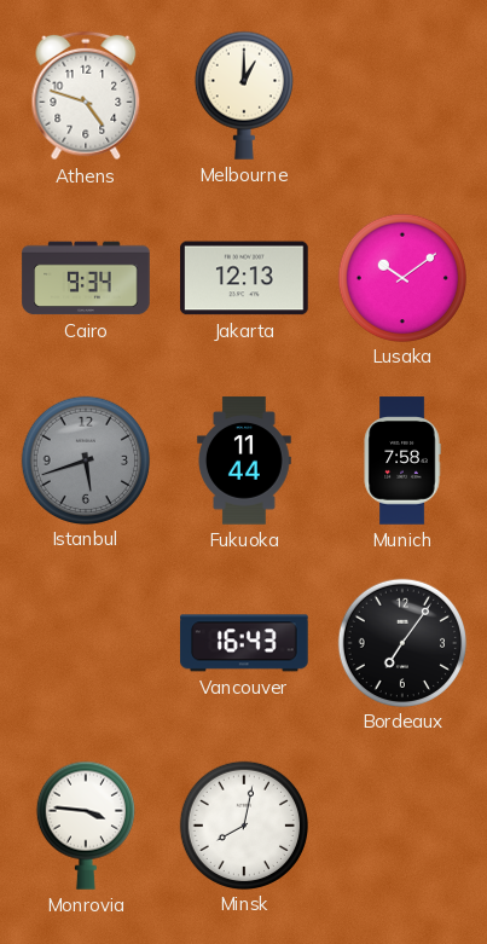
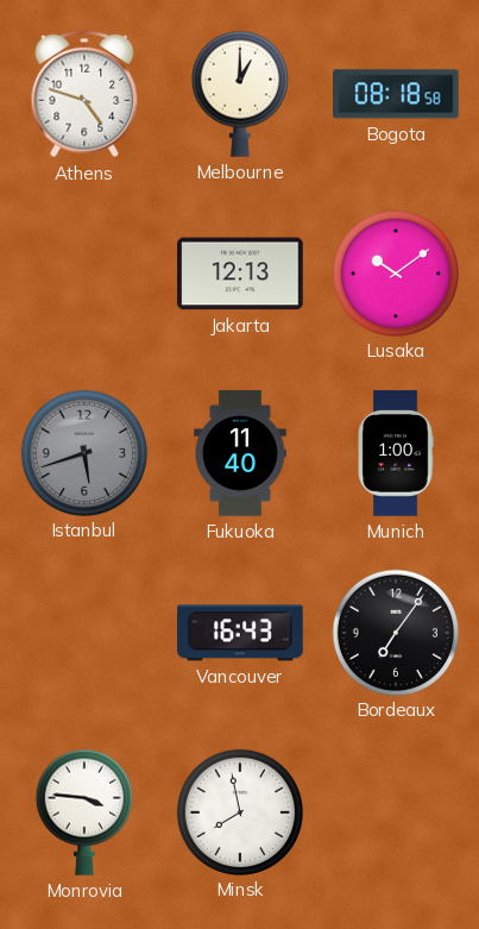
Bogota: none -> 08:18 (397, 94)
Cairo: 9:34 -> none (86, 278)
Fukuoka: 11:44 -> 11:40 (241, 453)
Munich: 7:58 -> 1:00 (396, 453)
Minsk: 8:02 -> 7:58 (239, 811)
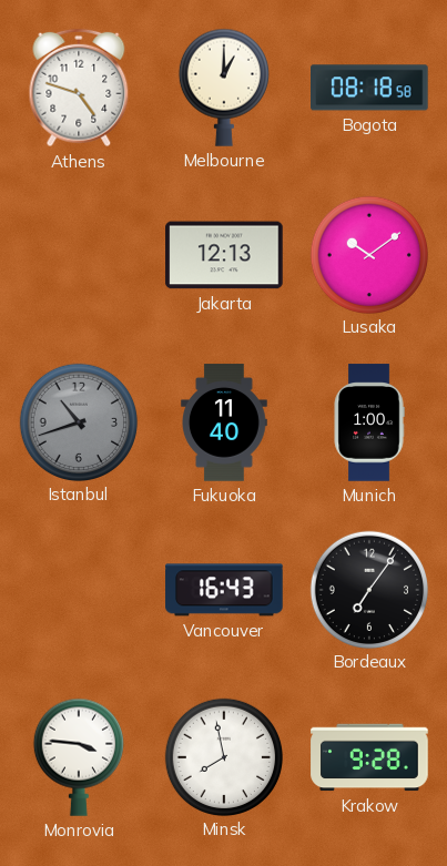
Istanbul: 5:42 -> 10:42 (78, 421)
Krakow: none -> 9:28 (369, 757)
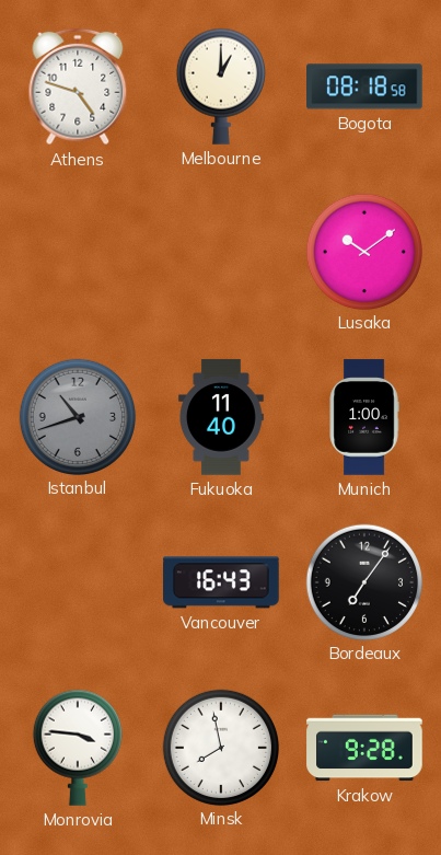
Jakarta: 12:13 -> none (224, 255)
